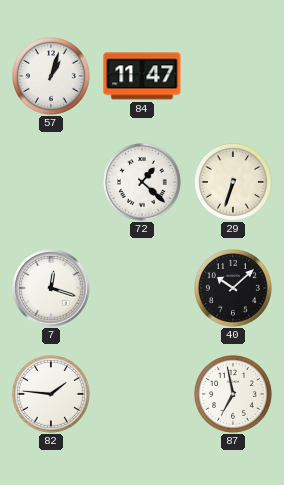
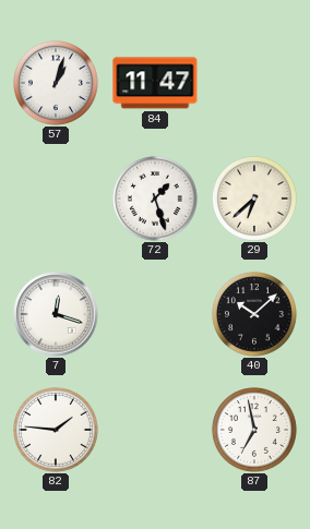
72: 1:22 -> 1:27 (156, 200)
29: 6:33 -> 6:38 (255, 200)
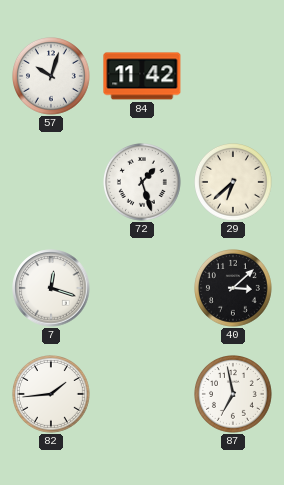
57: 1:03 -> 10:03 (52, 77)
84: 11:47 -> 11:42 (142, 76)
40: 10:08 -> 3:08 (234, 289)
82: 1:46 -> 1:44 (52, 395)
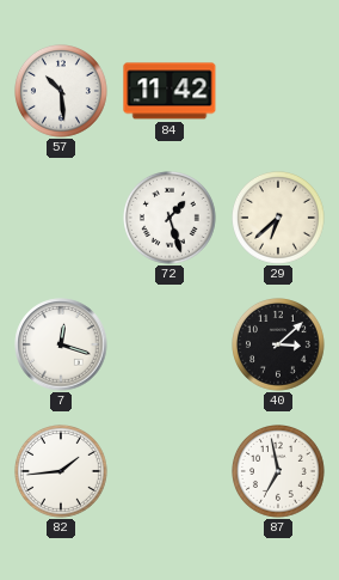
57: 10:03 -> 10:29 (62, 92)
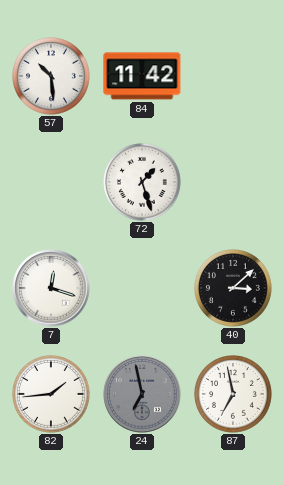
29: 6:38 -> none (279, 219)
24: none -> 6:58 (142, 394)
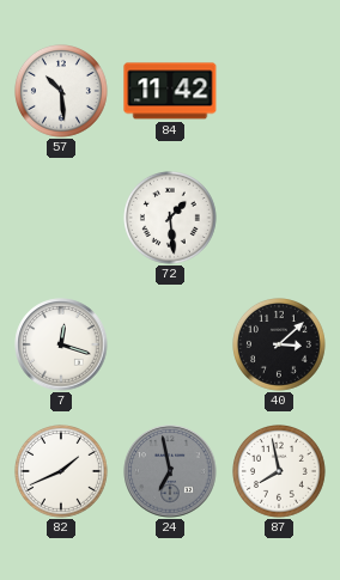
72: 1:27 -> 1:29 (171, 219)
82: 1:44 -> 1:41 (62, 472)
87: 6:58 -> 7:58 (280, 472)
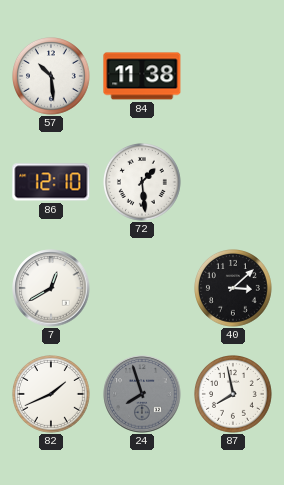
84: 11:42 -> 11:38 (142, 76)
86: none -> 12:10 (51, 182)
7: 12:18 -> 12:40 (51, 288)
24: 6:58 -> 7:57 (142, 394)
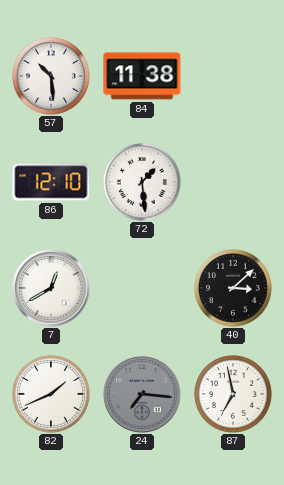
24: 7:57 -> 7:16 (142, 394)
87: 7:58 -> 6:58 (234, 395)
